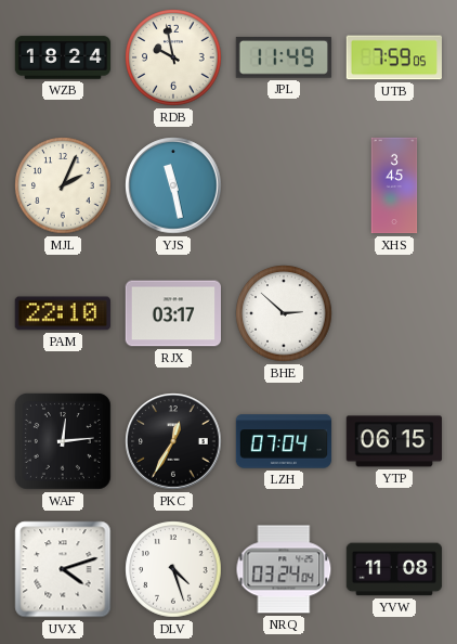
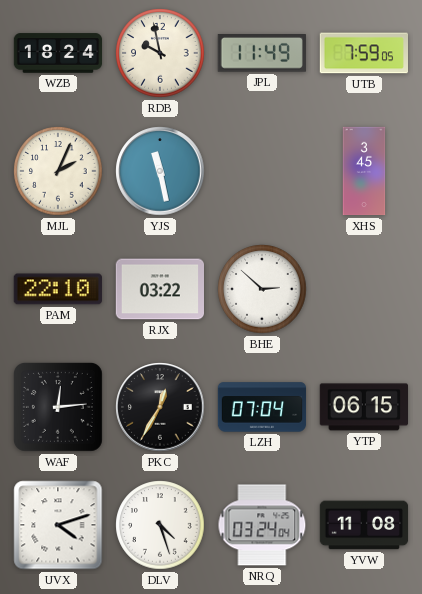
RJX: 03:17 -> 03:22 (159, 289)
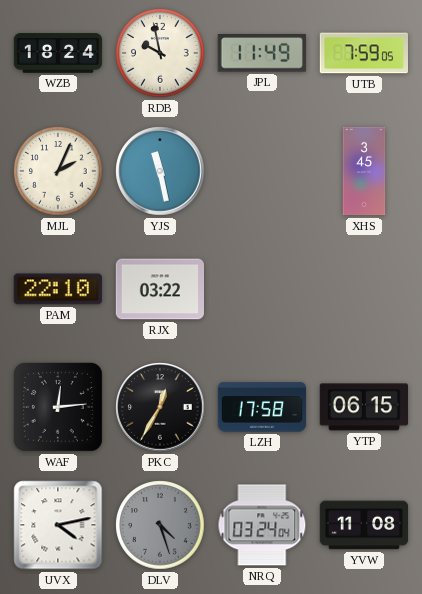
BHE: 2:52 -> none (262, 289)
LZH: 07:04 -> 17:58 (262, 407)
UVX: 4:12 -> 4:13 (58, 525)
DLV dial: white -> grey (160, 525)
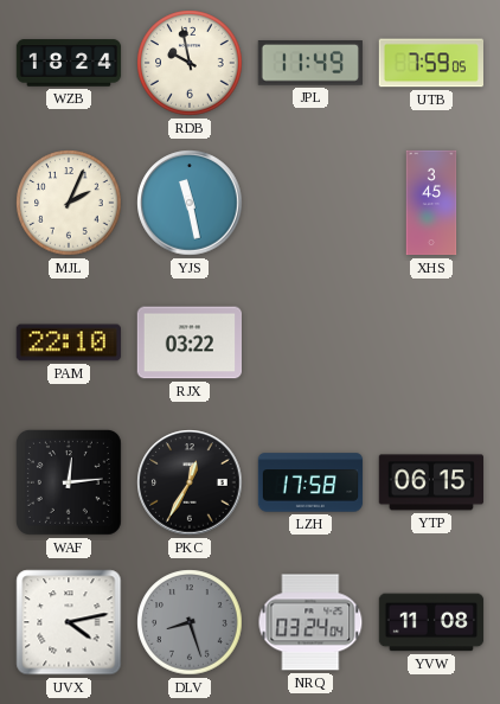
DLV: 4:27 -> 8:27 (190, 622)
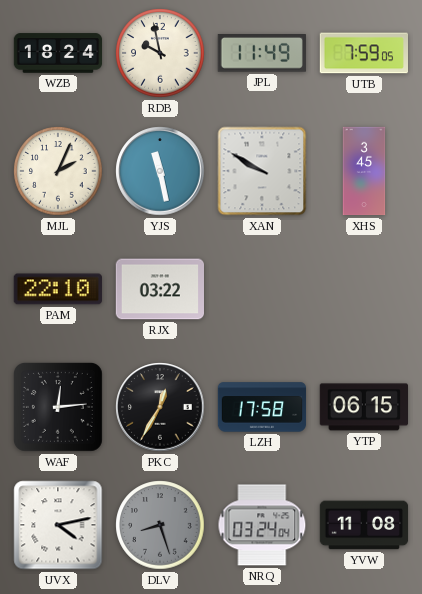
XAN: none -> 9:50 (262, 171)
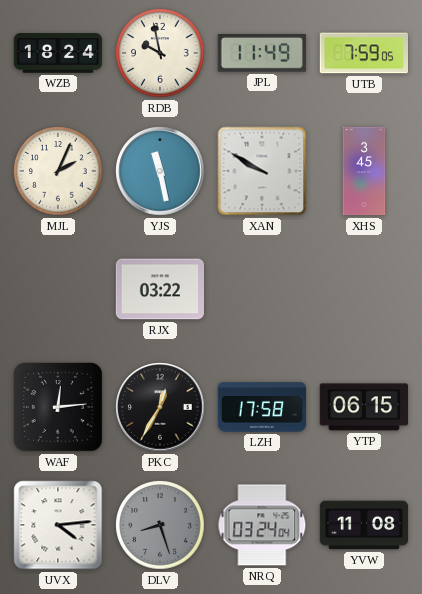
PAM: 22:10 -> none (58, 289)
UVX: 4:13 -> 4:14 (58, 525)
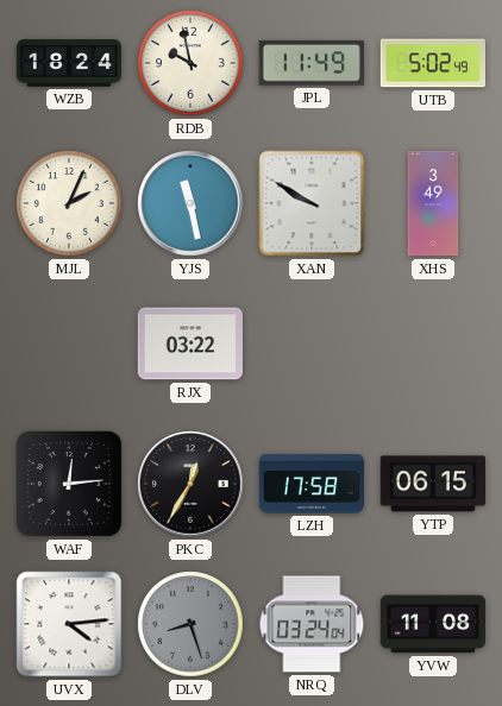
UTB: 7:59 -> 5:02 (432, 63)
XHS: 3:45 -> 3:49 (433, 203)
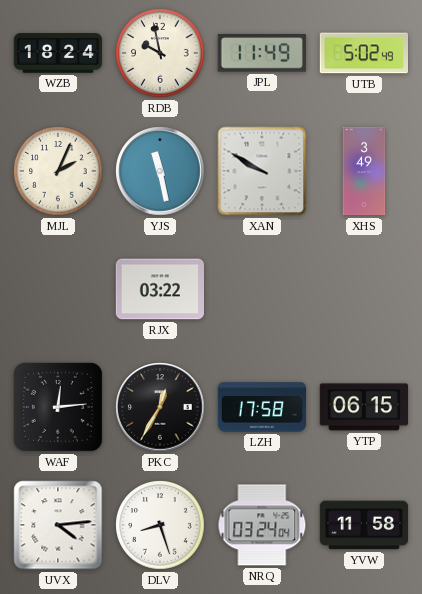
DLV dial: grey -> white (160, 525)
YVW: 11:08 -> 11:58 (364, 525)
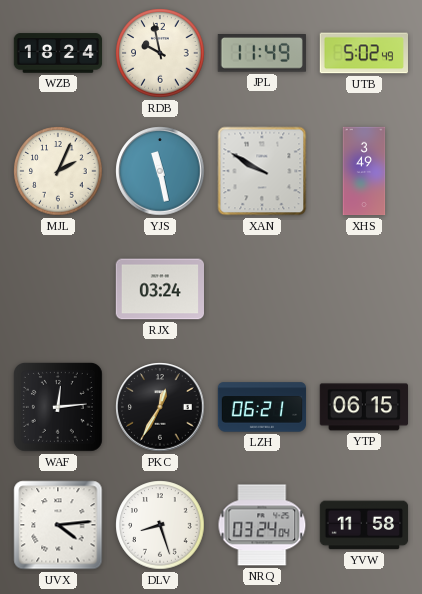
RJX: 03:22 -> 03:24 (159, 289)
LZH: 17:58 -> 06:21 (262, 407)
